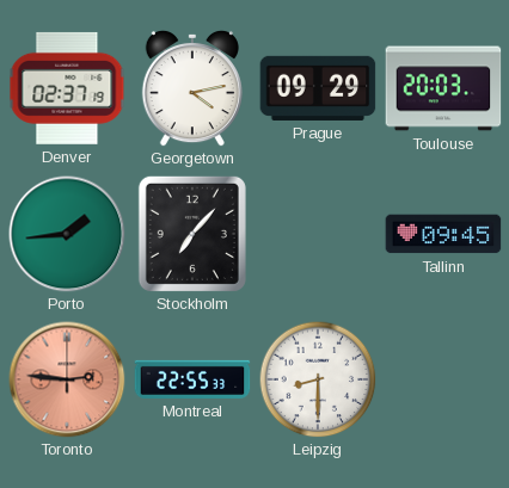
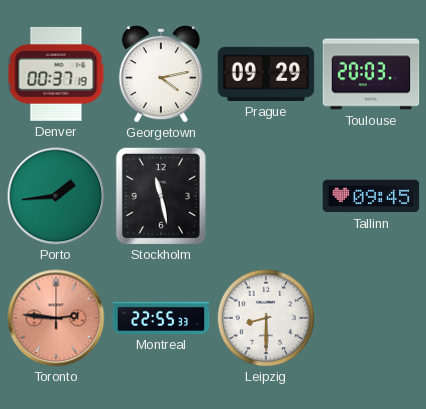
Denver: 02:37 -> 00:37 (56, 74)
Stockholm: 7:07 -> 11:28 (161, 196)
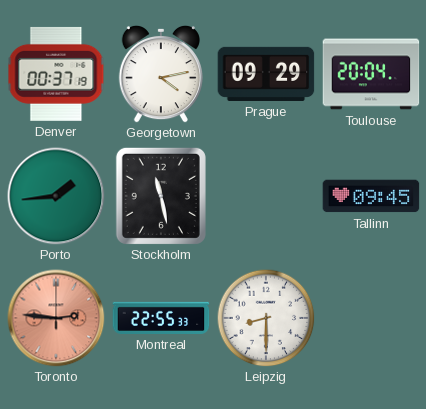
Toulouse: 20:03 -> 20:04 (371, 74)
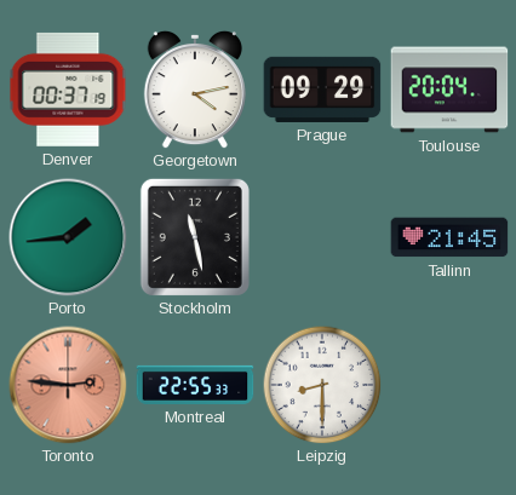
Tallinn: 09:45 -> 21:45 (449, 237)
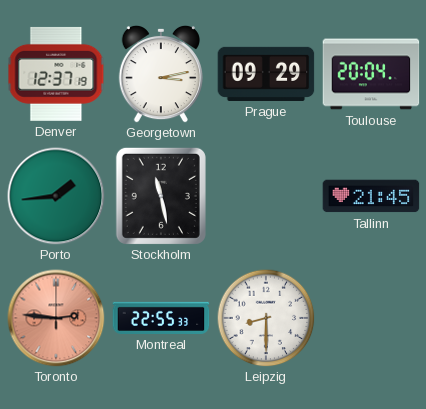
Denver: 00:37 -> 12:37 (56, 74)
Georgetown: 4:13 -> 3:13 (161, 74)
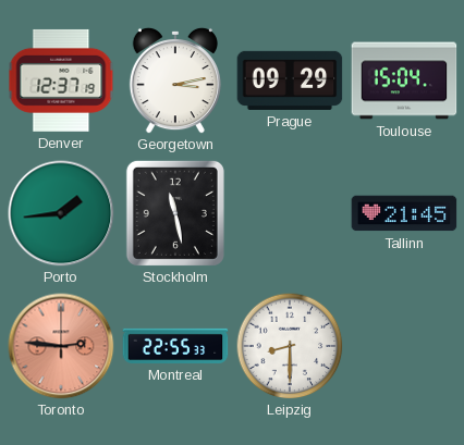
Toulouse: 20:04 -> 15:04 (404, 81)
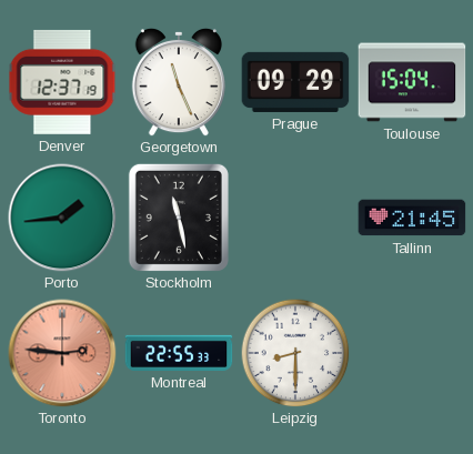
Georgetown: 3:13 -> 11:26 (179, 82)
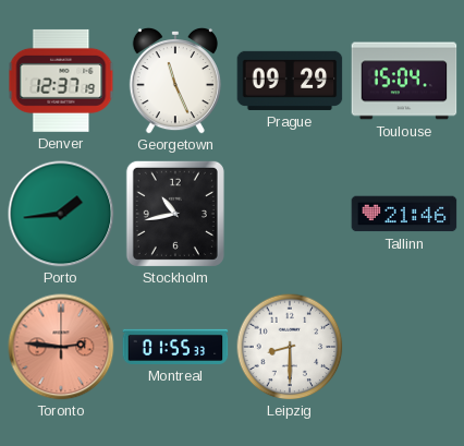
Stockholm: 11:28 -> 10:43 (175, 214)
Tallinn: 21:45 -> 21:46 (404, 214)
Montreal: 22:55 -> 01:55 (175, 347)
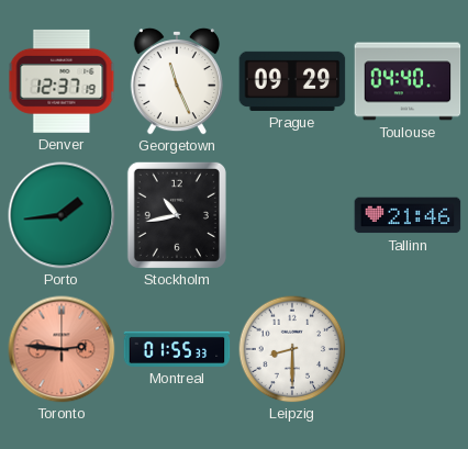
Toulouse: 15:04 -> 04:40 (408, 81)
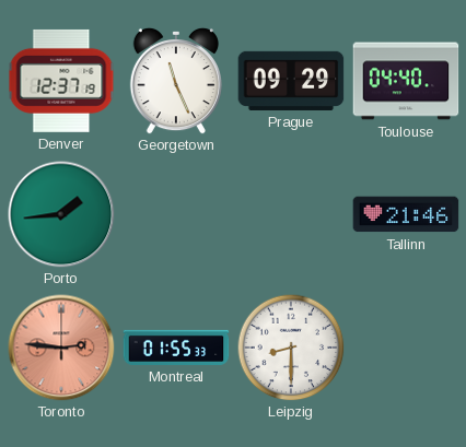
Stockholm: 10:43 -> none (177, 215)
